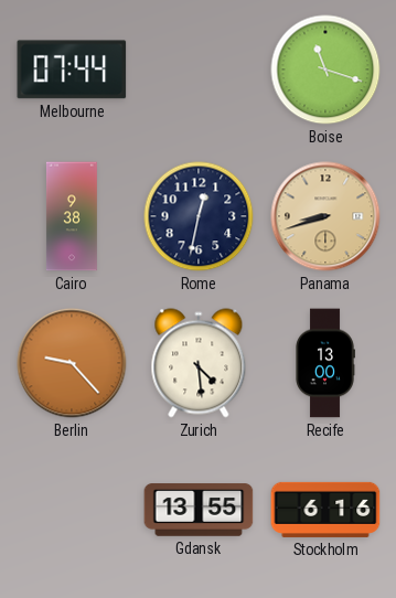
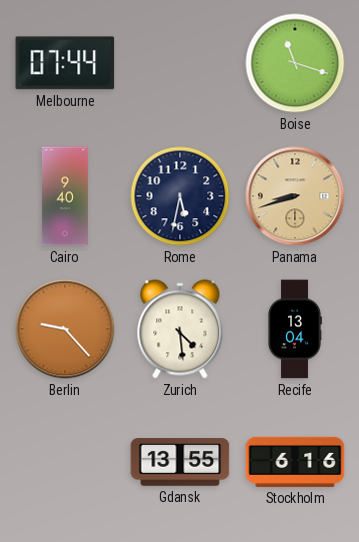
Cairo: 9:38 -> 9:40 (65, 196)
Rome: 12:32 -> 5:32 (180, 196)
Recife: 13:00 -> 13:04 (295, 329)
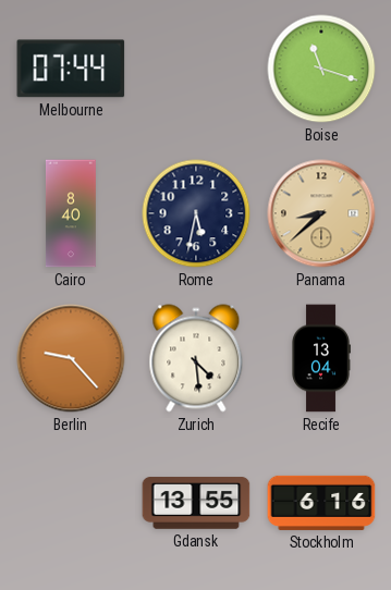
Cairo: 9:40 -> 8:40 (71, 213)
Panama: 8:42 -> 8:38 (321, 213)
